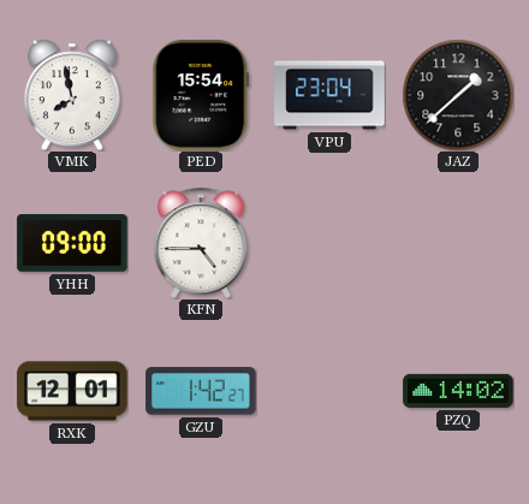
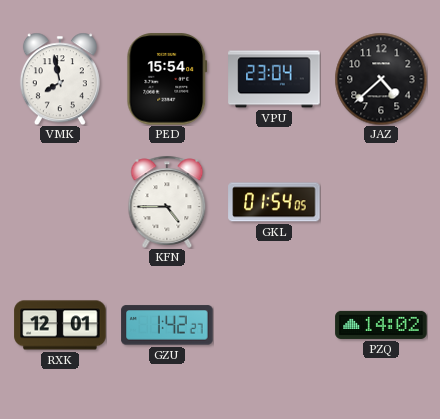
JAZ: 1:38 -> 4:38 (381, 79)
YHH: 09:00 -> none (72, 243)
GKL: none -> 01:54 (274, 202)
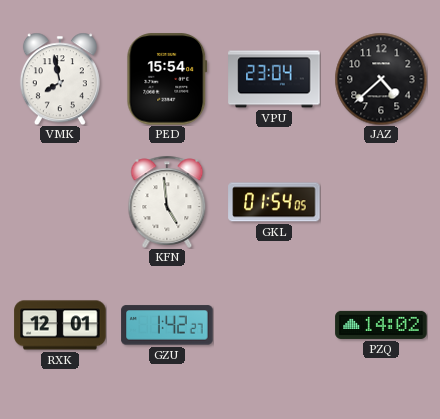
KFN: 4:45 -> 4:59 (167, 202)
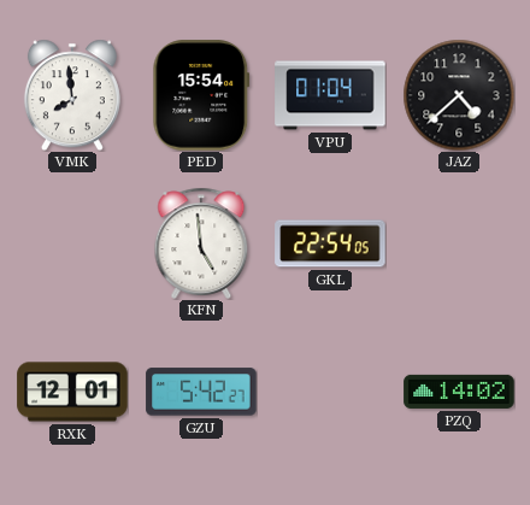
VMK: 7:58 -> 7:59 (72, 95)
VPU: 23:04 -> 01:04 (330, 95)
GKL: 01:54 -> 22:54 (330, 243)
GZU: 1:42 -> 5:42 (201, 392)
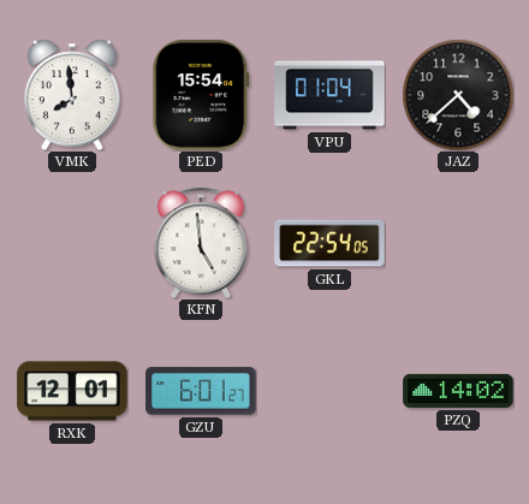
GZU: 5:42 -> 6:01 (201, 391)
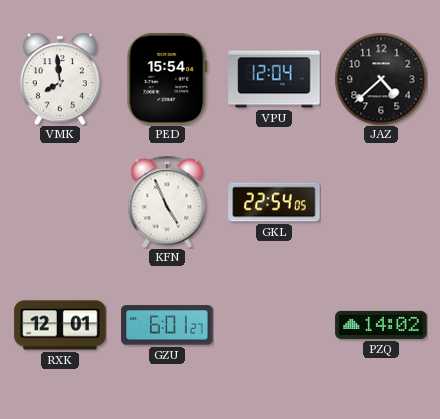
VPU: 01:04 -> 12:04 (274, 79)
KFN: 4:59 -> 4:56 (167, 202)
